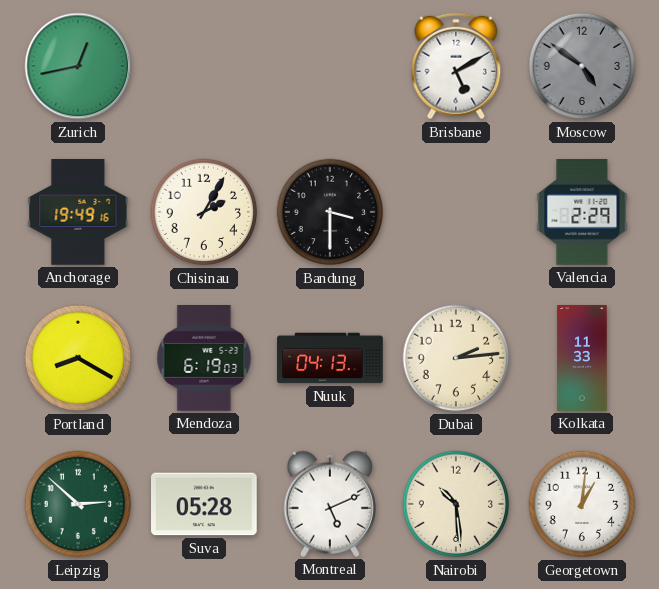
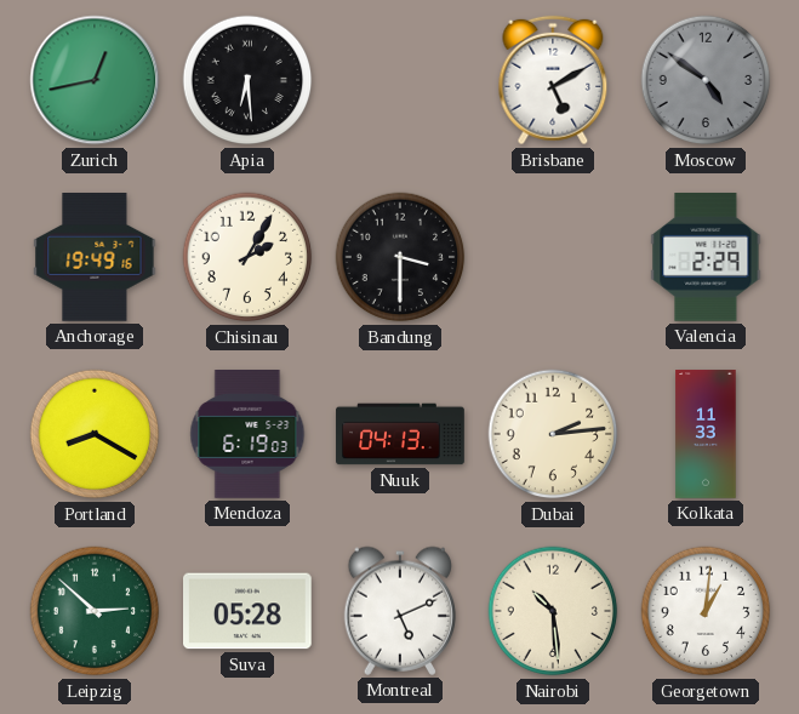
Apia: none -> 6:29 (247, 80)
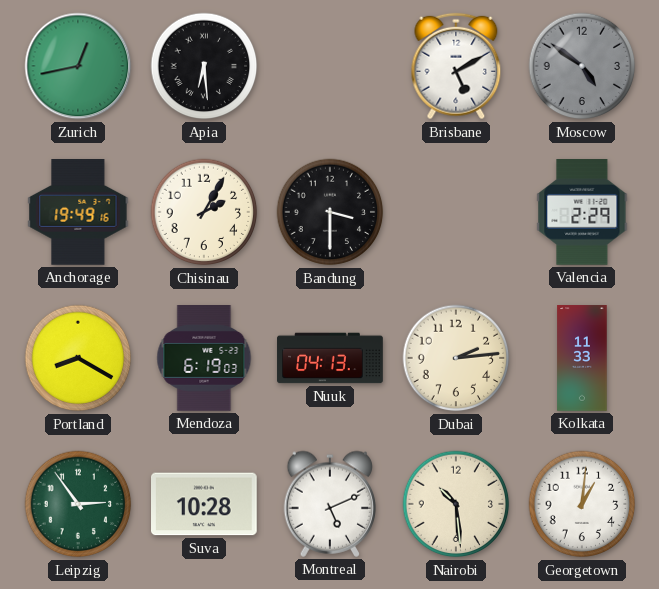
Leipzig: 2:52 -> 2:54 (78, 504)
Suva: 05:28 -> 10:28 (205, 504)
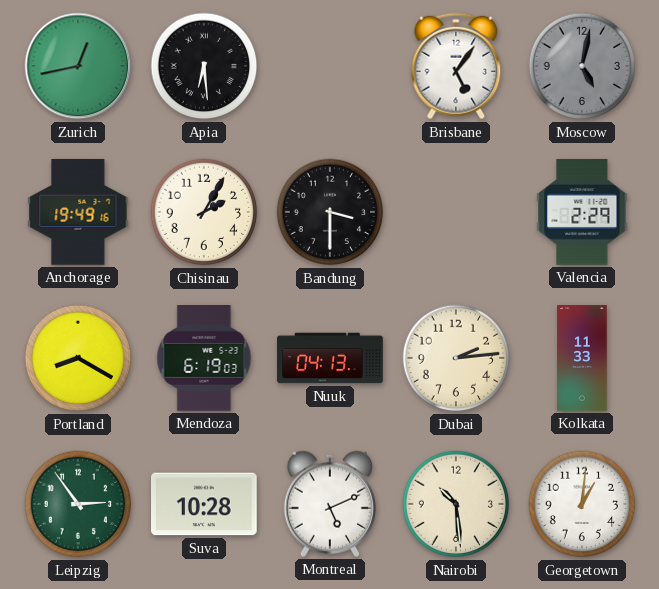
Brisbane: 5:10 -> 5:06 (456, 66)
Moscow: 4:51 -> 5:02 (582, 66)
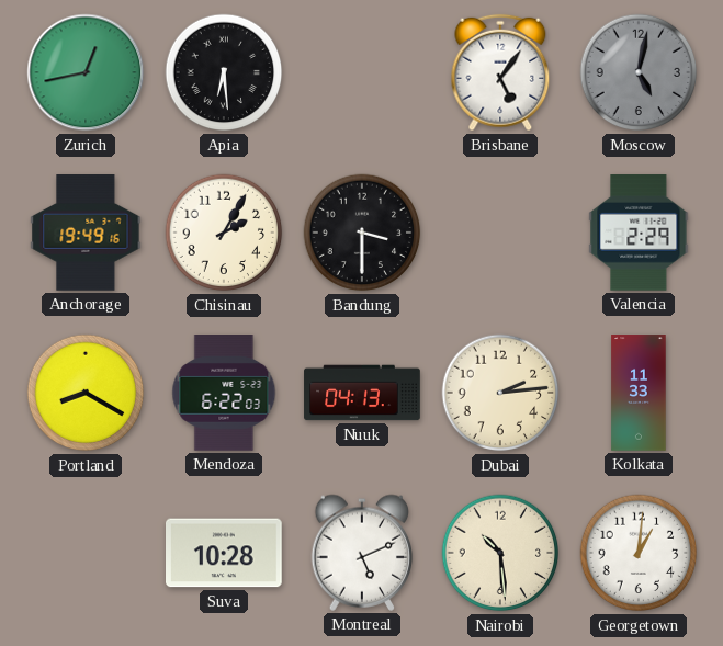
Mendoza: 6:19 -> 6:22 (224, 394)
Leipzig: 2:54 -> none (78, 504)
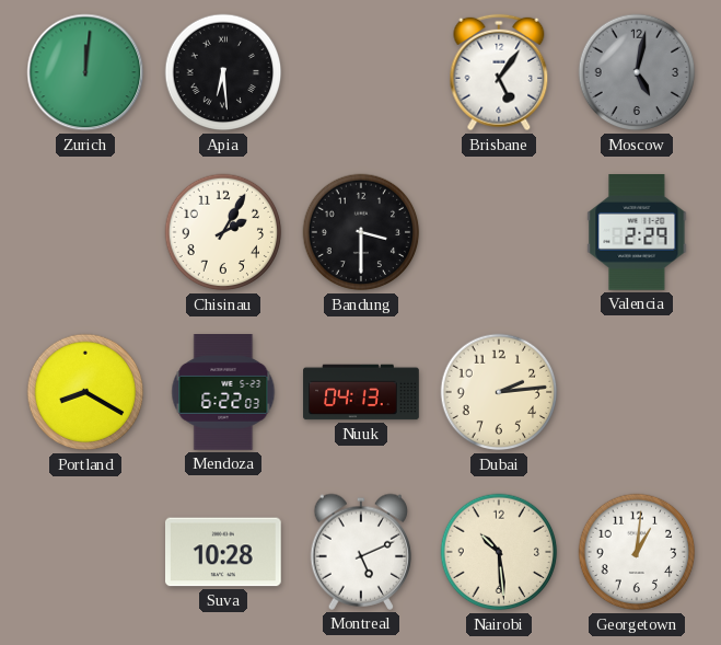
Zurich: 12:43 -> 12:01 (85, 72)
Anchorage: 19:49 -> none (86, 234)
Kolkata: 11:33 -> none (639, 393)
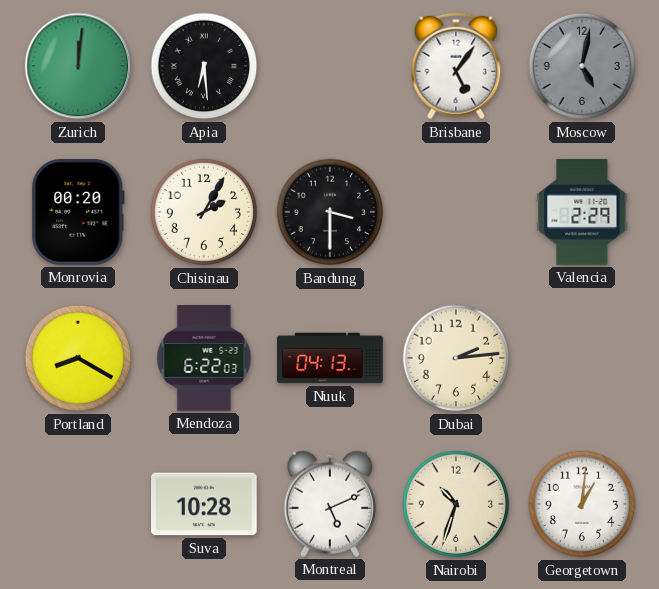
Monrovia: none -> 00:20 (78, 213)
Nairobi: 10:29 -> 10:33 (456, 504)
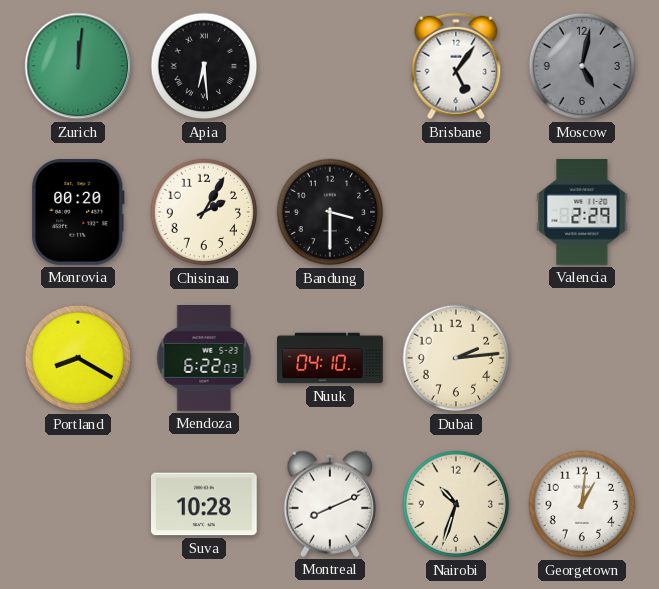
Nuuk: 04:13 -> 04:10 (330, 358)
Montreal: 5:11 -> 8:11 (330, 504)
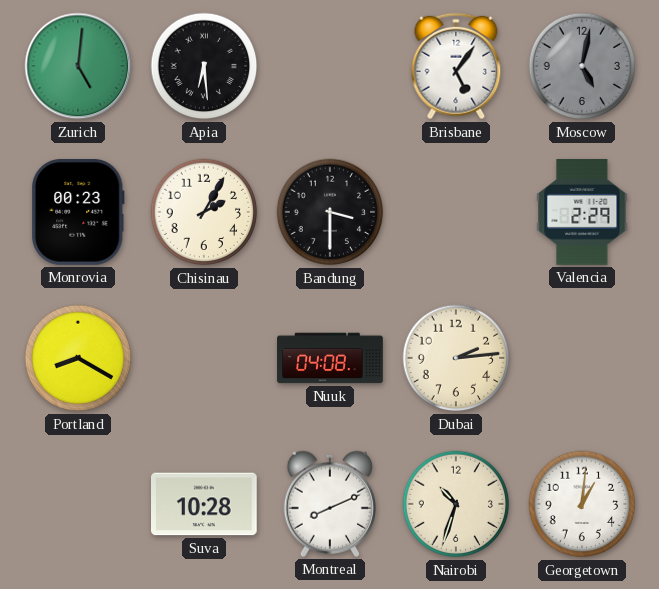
Zurich: 12:01 -> 5:01 (78, 66)
Monrovia: 00:20 -> 00:23 (78, 213)
Mendoza: 6:22 -> none (204, 359)
Nuuk: 04:10 -> 04:08 (330, 358)
